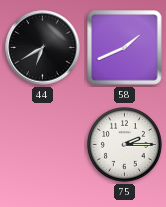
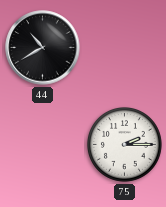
44: 6:40 -> 10:40 (43, 48)
58: 1:41 -> none (125, 48)
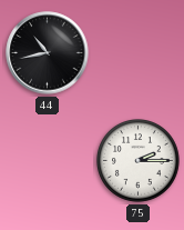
44: 10:40 -> 10:43 (48, 53)
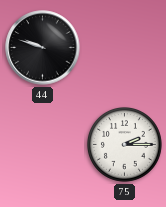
44: 10:43 -> 9:48 (43, 48)
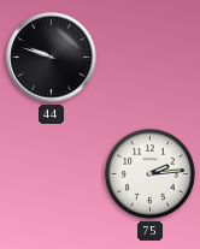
75: 2:15 -> 2:14 (151, 174)
